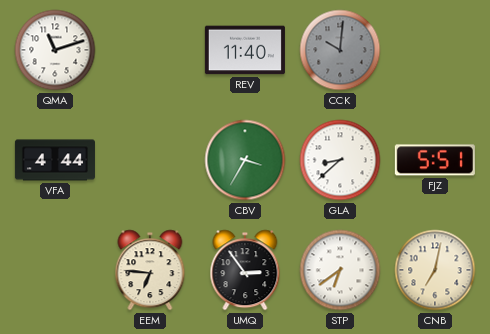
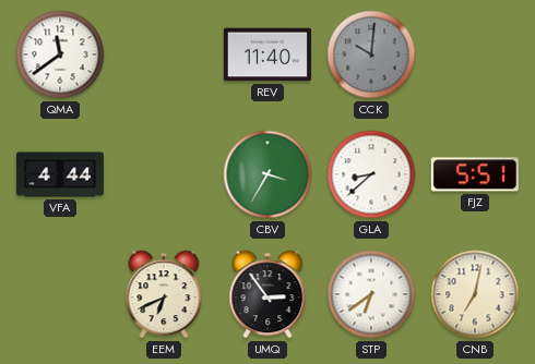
QMA: 11:12 -> 11:39 (60, 54)
EEM: 6:46 -> 6:41 (164, 294)
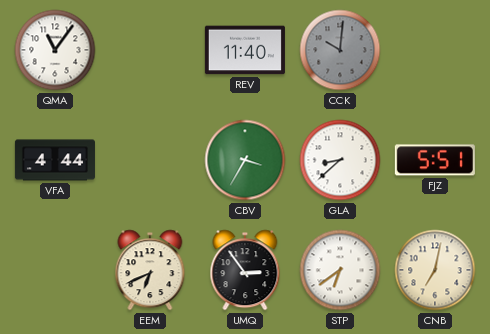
QMA: 11:39 -> 11:06 (55, 50)
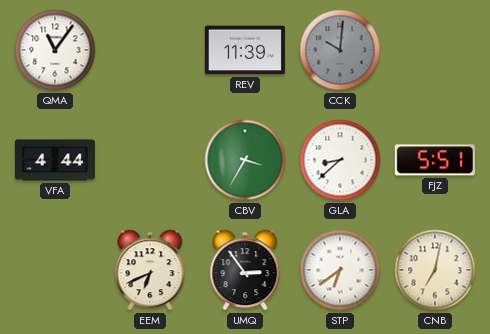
REV: 11:40 -> 11:39 (245, 50)
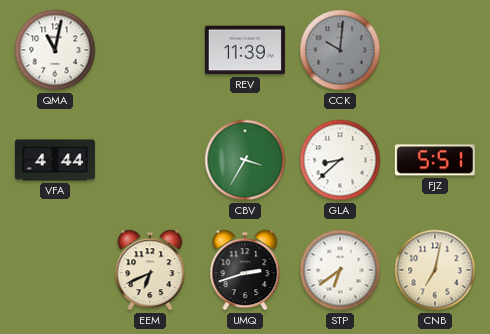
QMA: 11:06 -> 11:02 (55, 50)
UMQ: 2:54 -> 2:42 (245, 270)
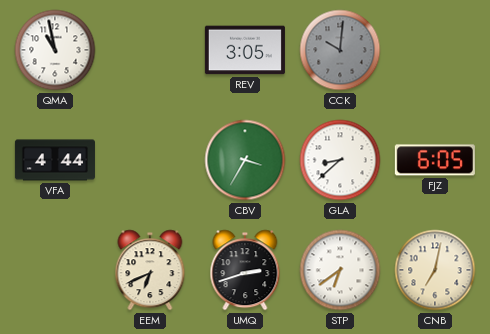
QMA: 11:02 -> 10:58 (55, 50)
REV: 11:39 -> 3:05 (245, 50)
FJZ: 5:51 -> 6:05 (435, 160)
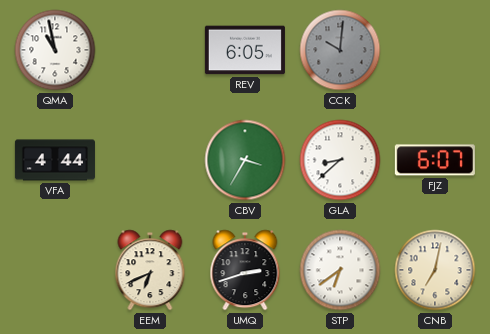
REV: 3:05 -> 6:05 (245, 50)
FJZ: 6:05 -> 6:07 (435, 160)
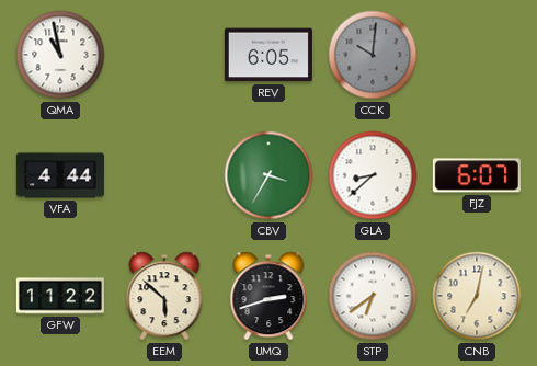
GFW: none -> 11:22 (60, 296)
EEM: 6:41 -> 5:52 (164, 296)
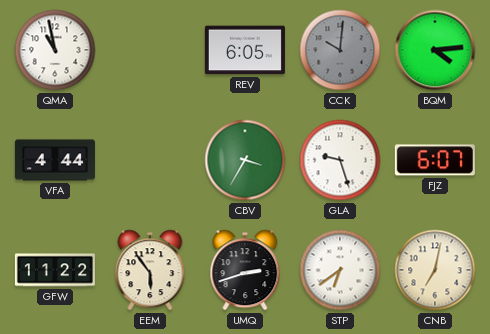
BQM: none -> 4:14 (435, 50)
GLA: 8:38 -> 9:27 (340, 160)
EEM: 5:52 -> 5:54 (150, 270)
